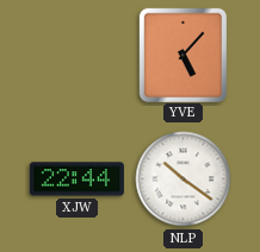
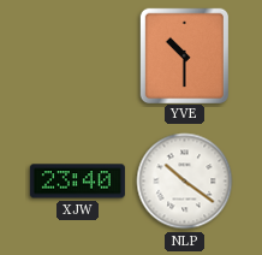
YVE: 5:07 -> 10:30 (184, 55)
XJW: 22:44 -> 23:40 (77, 182)
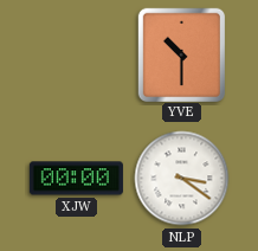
XJW: 23:40 -> 00:00 (76, 179)
NLP: 10:21 -> 3:21 (182, 179)
